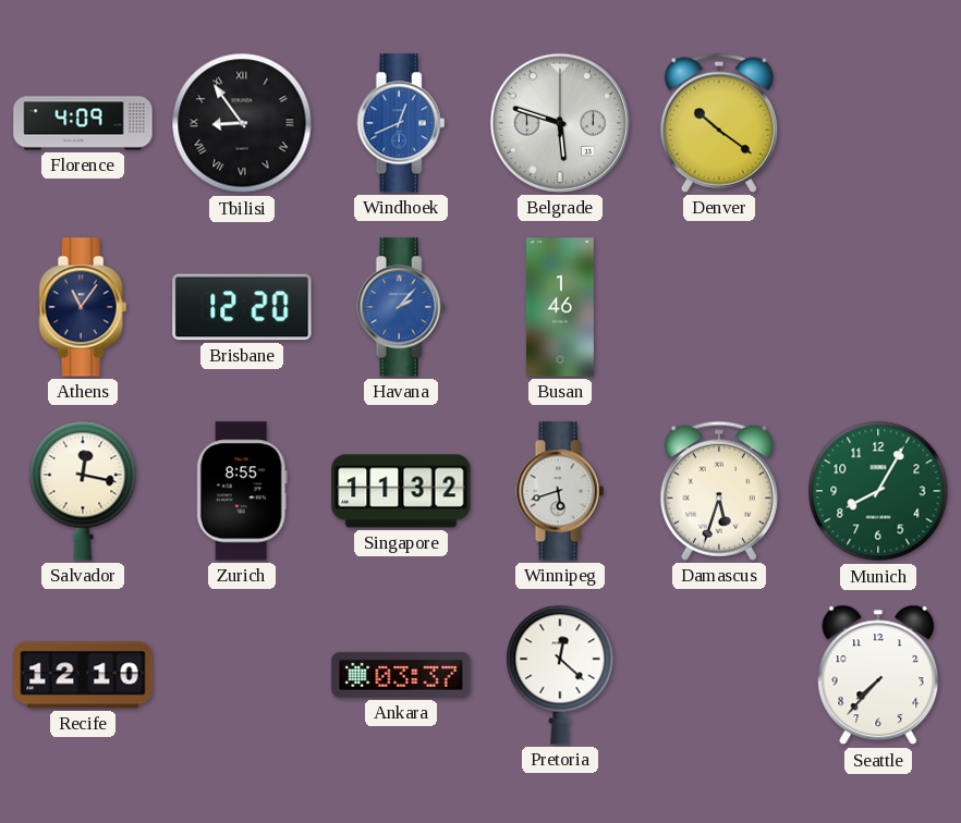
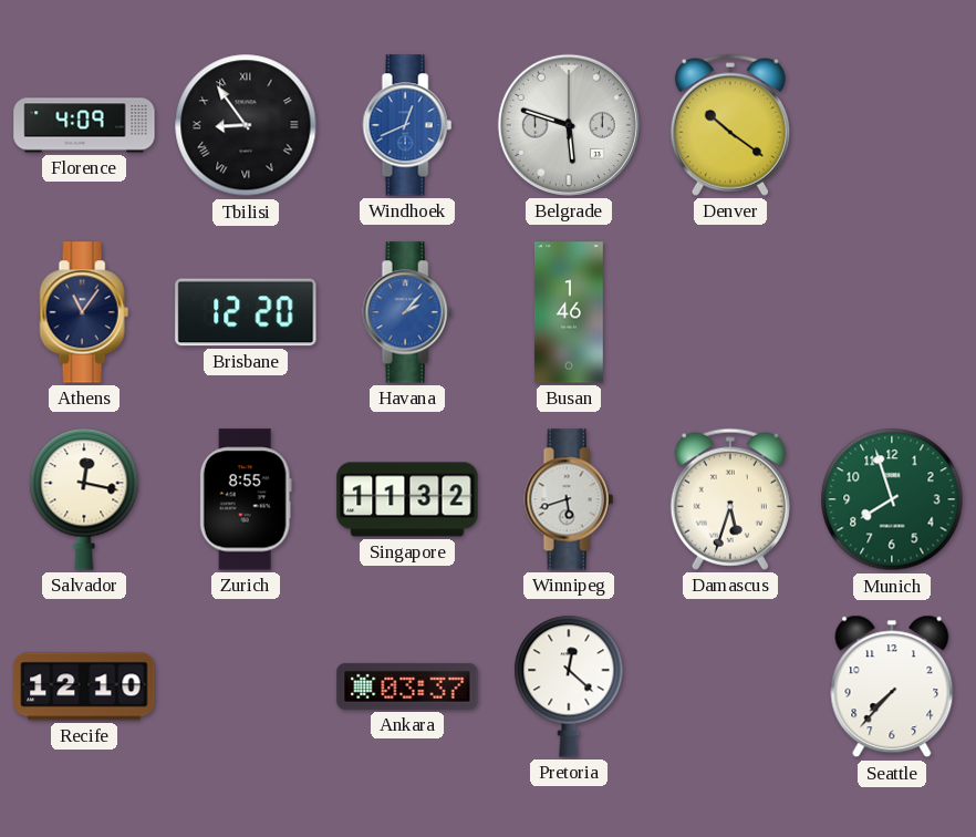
Munich: 8:05 -> 7:57 (892, 499)
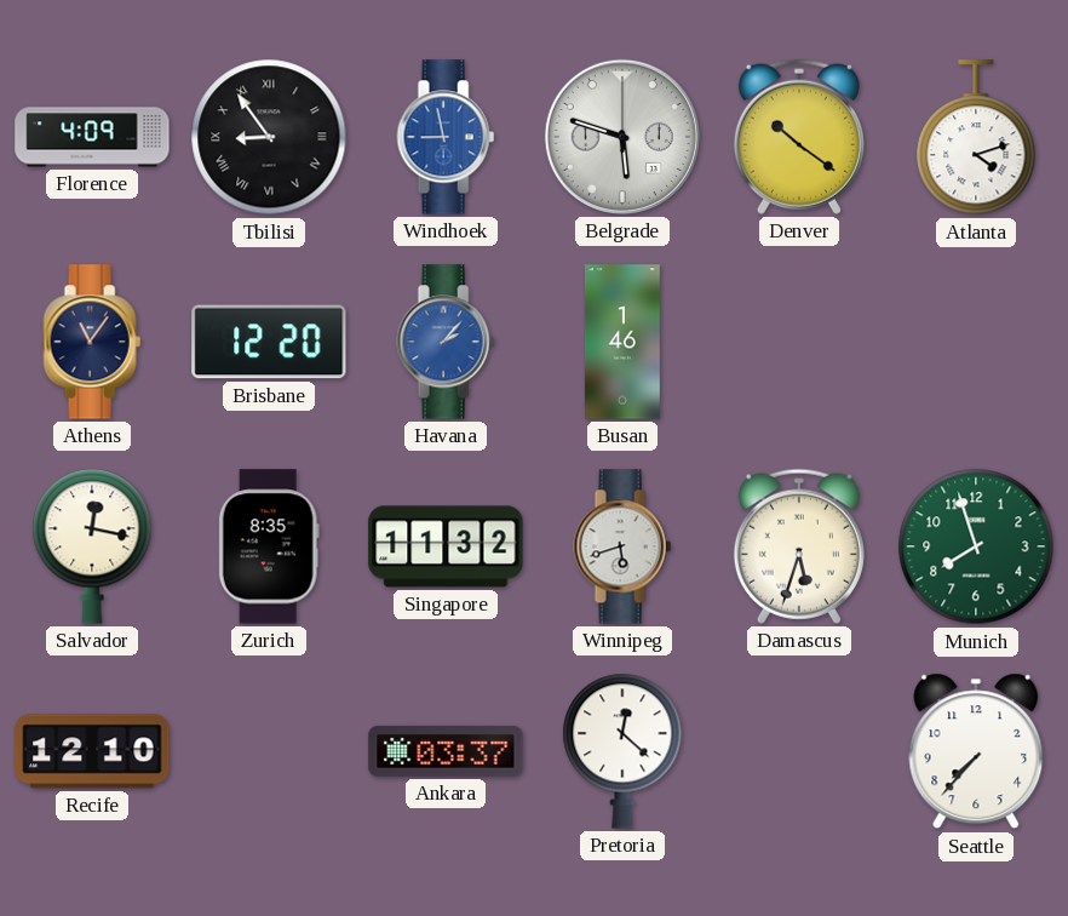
Windhoek: 12:41 -> 8:58 (446, 137)
Atlanta: none -> 4:12 (976, 138)
Zurich: 8:55 -> 8:35 (269, 546)
